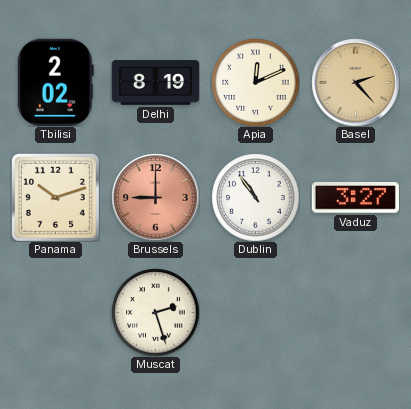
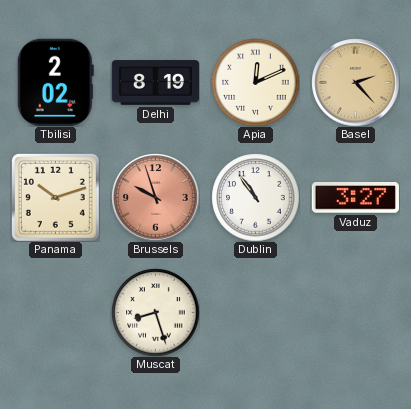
Brussels: 9:00 -> 9:57 (155, 197)
Muscat: 2:27 -> 8:27 (155, 312)
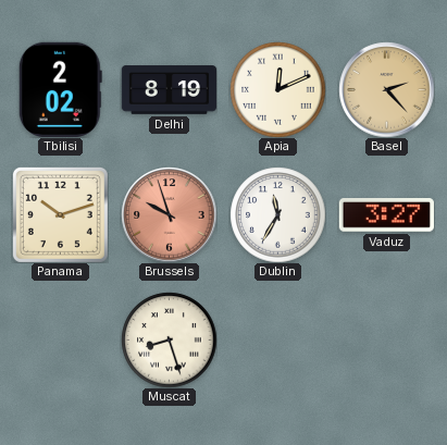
Dublin: 10:54 -> 11:35 (277, 214)
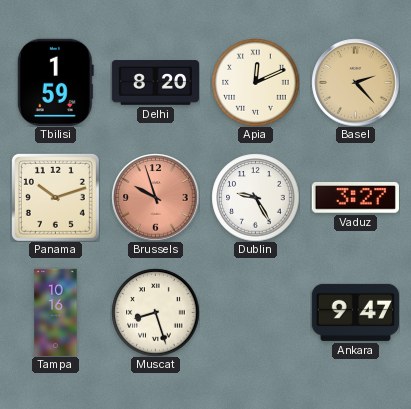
Tbilisi: 2:02 -> 1:59 (55, 82)
Delhi: 8:19 -> 8:20 (155, 83)
Dublin: 11:35 -> 9:25 (255, 197)
Tampa: none -> 10:16 (56, 312)
Ankara: none -> 9:47 (355, 312)
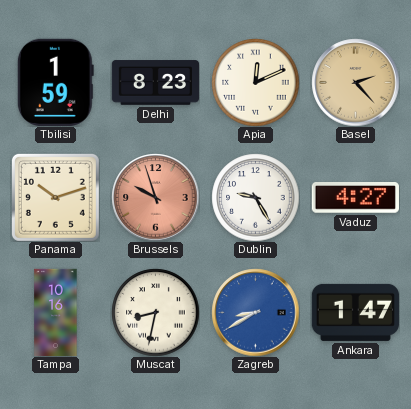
Delhi: 8:20 -> 8:23 (155, 83)
Vaduz: 3:27 -> 4:27 (355, 198)
Muscat: 8:27 -> 8:32 (155, 312)
Zagreb: none -> 8:40 (255, 312)
Ankara: 9:47 -> 1:47 (355, 312)
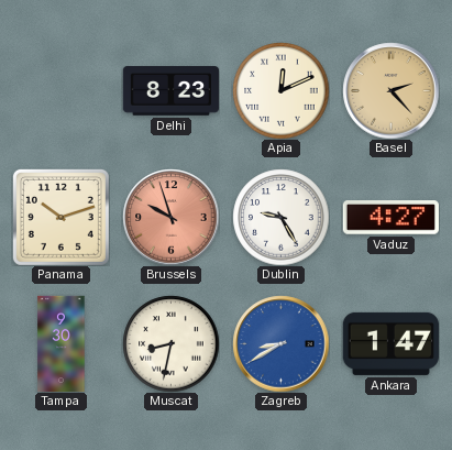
Tbilisi: 1:59 -> none (55, 82)
Tampa: 10:16 -> 9:30 (62, 343)
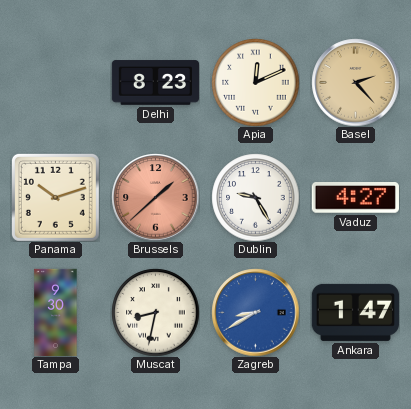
Brussels: 9:57 -> 1:38 (155, 197)
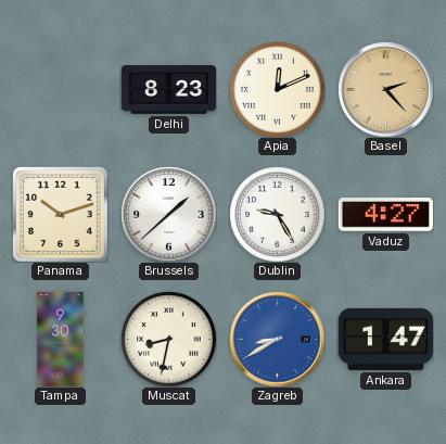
Brussels dial: salmon -> white (168, 214)
